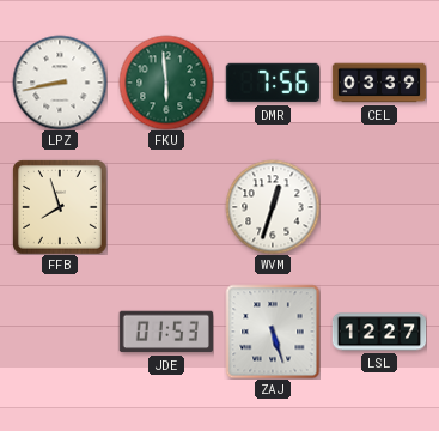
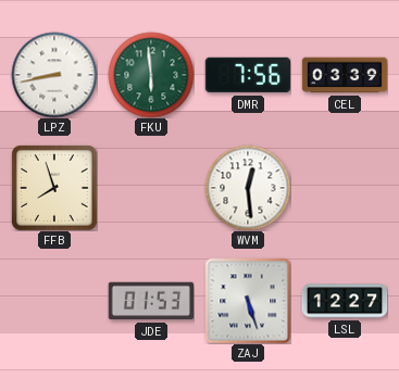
WVM: 12:33 -> 12:29 (248, 188)
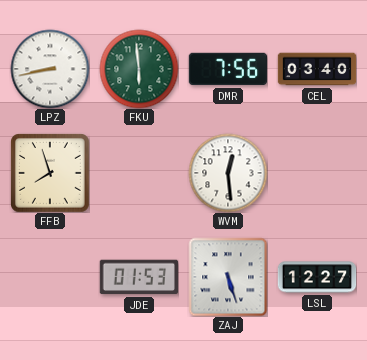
CEL: 03:39 -> 03:40 (317, 69)
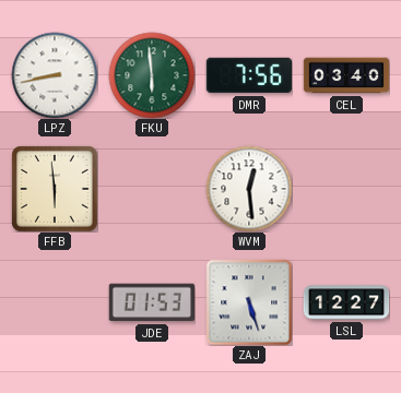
FFB: 7:57 -> 5:59 (55, 189)
